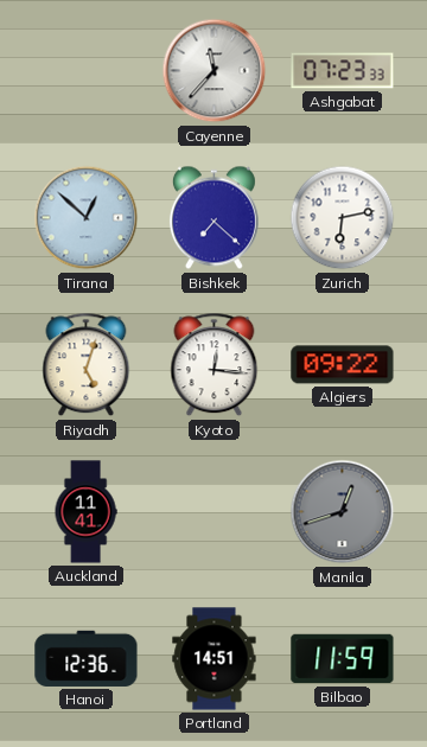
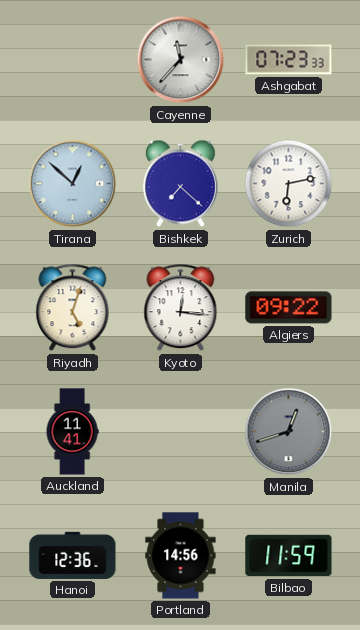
Portland: 14:51 -> 14:56 (181, 556)
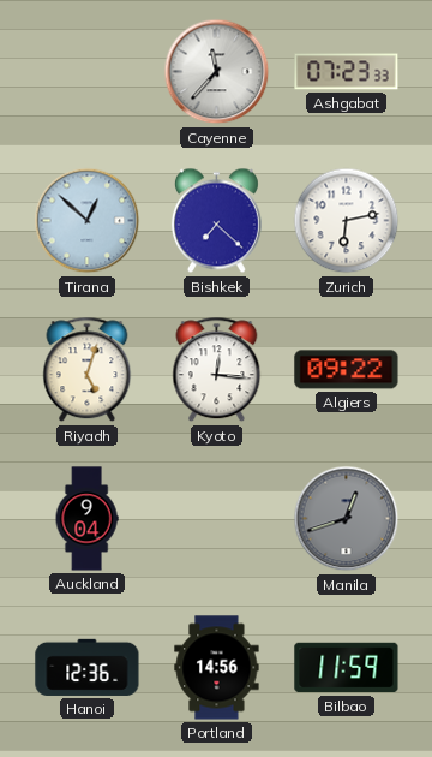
Auckland: 11:41 -> 9:04 (86, 519)
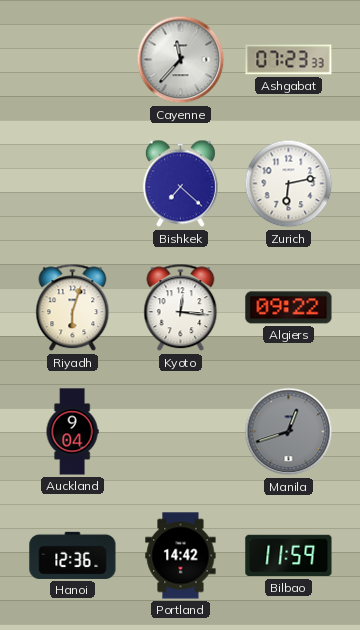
Tirana: 12:52 -> none (88, 221)
Riyadh: 5:03 -> 6:03 (73, 308)
Portland: 14:56 -> 14:42 (181, 556)
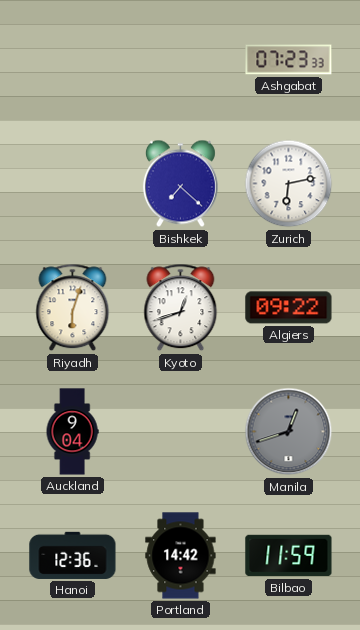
Cayenne: 11:37 -> none (181, 60)
Kyoto: 12:16 -> 12:42 (181, 308)
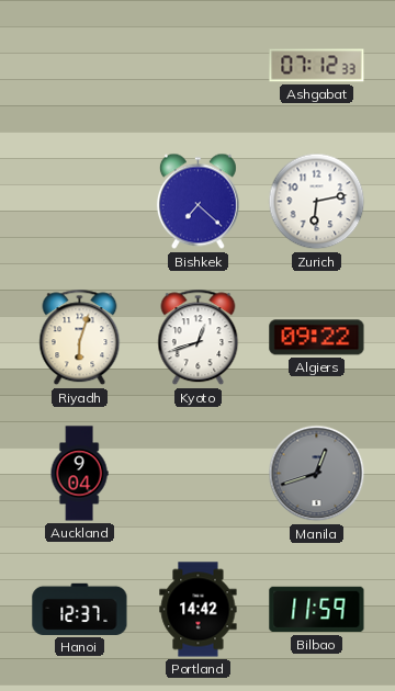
Ashgabat: 07:23 -> 07:12 (317, 66)
Hanoi: 12:36 -> 12:37 (80, 609)
